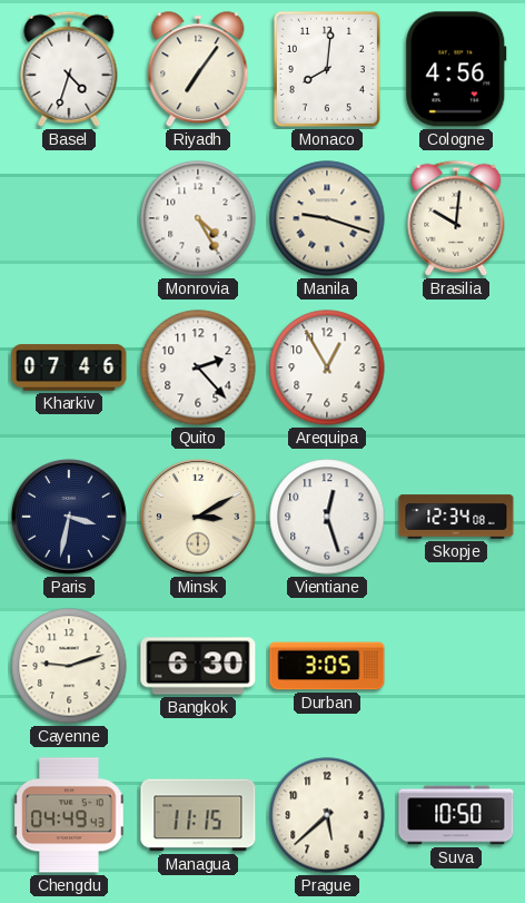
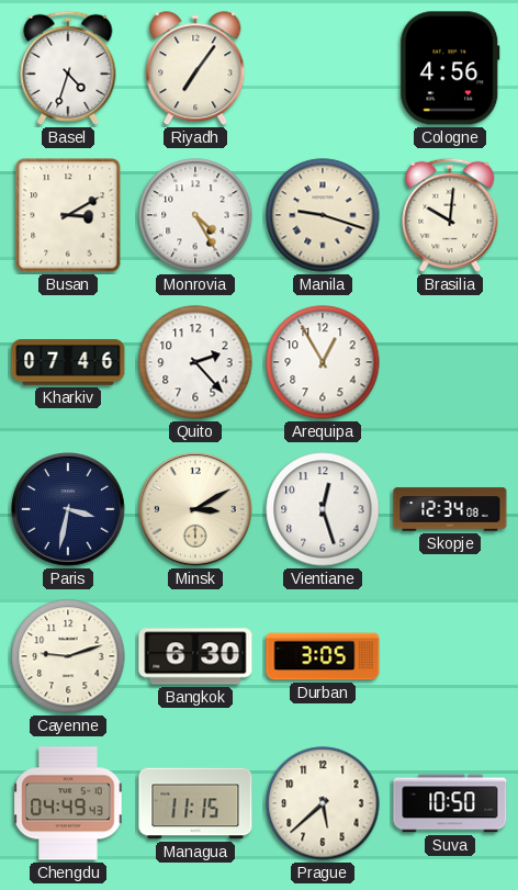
Monaco: 8:01 -> none (327, 69)
Busan: none -> 3:10 (68, 215)
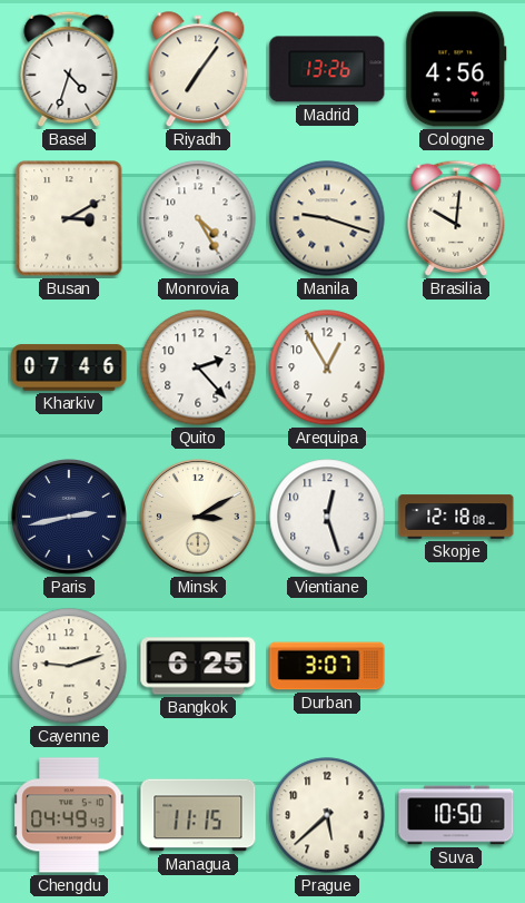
Madrid: none -> 13:26 (327, 69)
Paris: 3:32 -> 2:43 (70, 518)
Skopje: 12:34 -> 12:18 (456, 517)
Bangkok: 6:30 -> 6:25 (198, 666)
Durban: 3:05 -> 3:07 (327, 666)
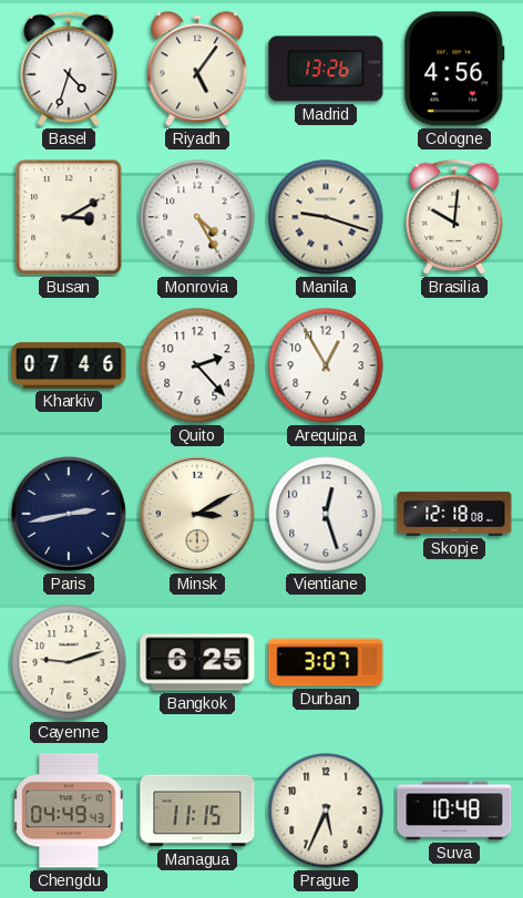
Riyadh: 7:06 -> 5:06 (197, 70)
Prague: 5:38 -> 5:34 (326, 811)
Suva: 10:50 -> 10:48 (454, 811)
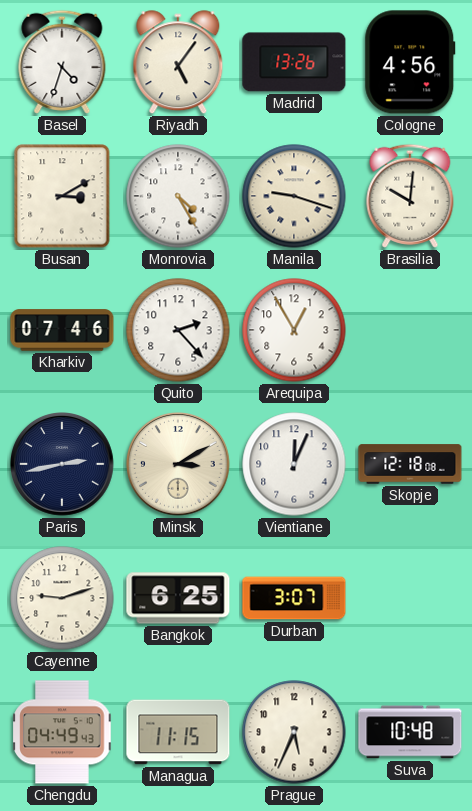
Vientiane: 12:27 -> 12:04 (294, 464)
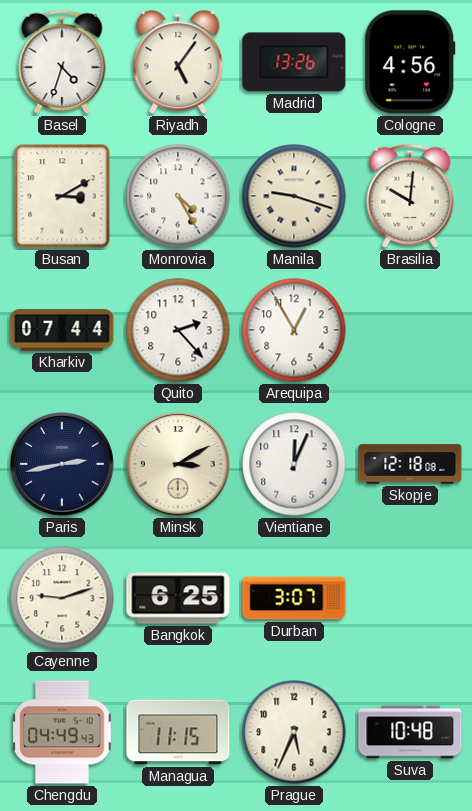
Kharkiv: 07:46 -> 07:44 (62, 330)
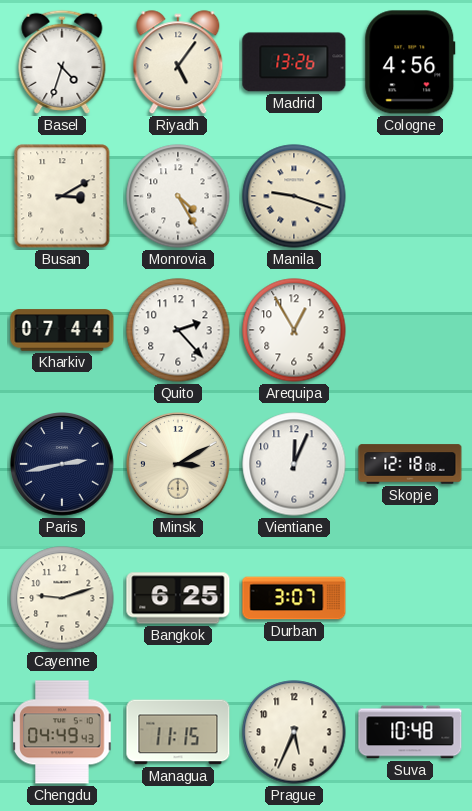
Brasilia: 10:01 -> none (410, 196)
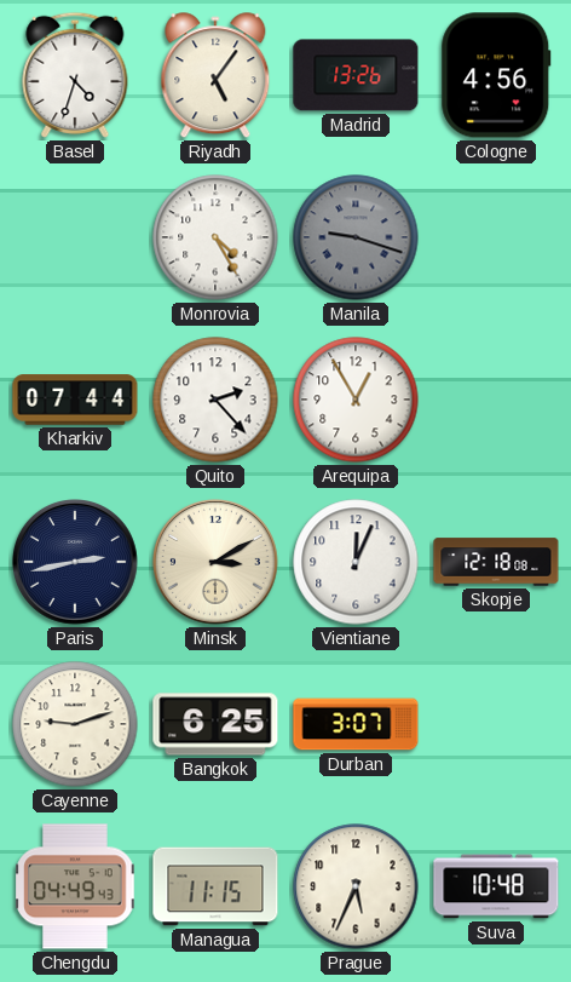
Busan: 3:10 -> none (62, 196)
Manila dial: cream -> grey (356, 237)
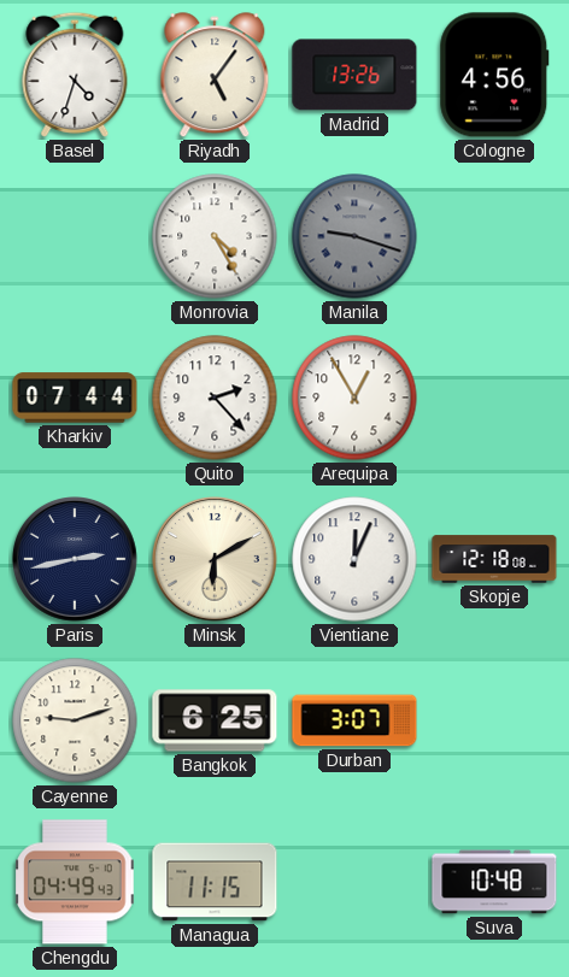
Minsk: 3:10 -> 6:10 (216, 560)
Prague: 5:34 -> none (356, 886)
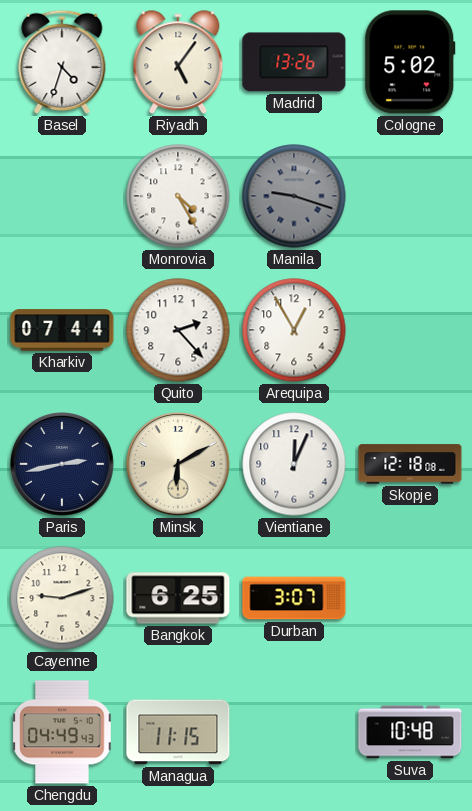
Cologne: 4:56 -> 5:02 (410, 62)
